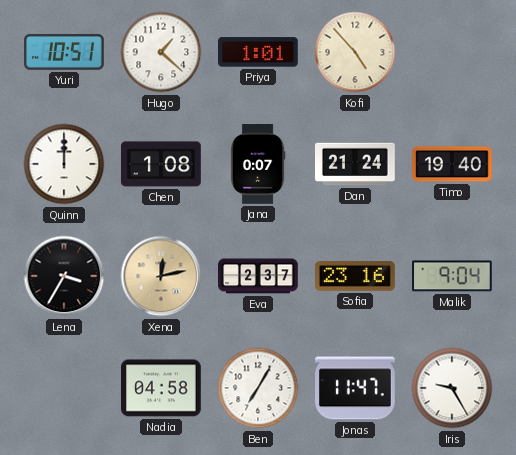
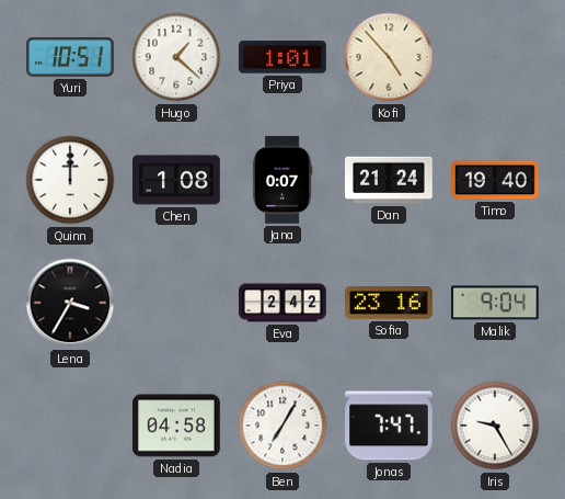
Xena: 12:13 -> none (161, 276)
Eva: 2:37 -> 2:42 (282, 303)
Jonas: 11:47 -> 7:47 (390, 426)
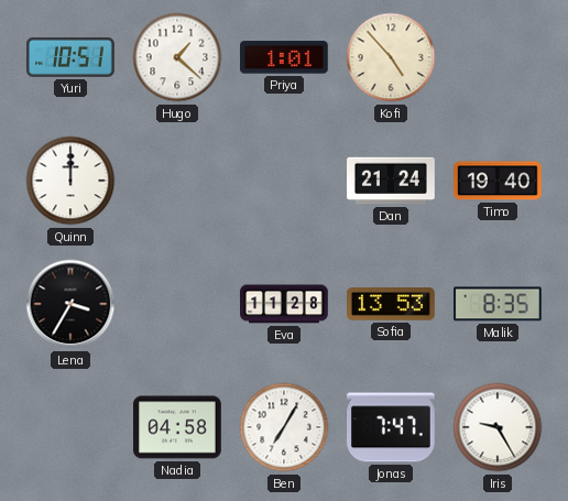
Chen: 1:08 -> none (177, 180)
Jana: 0:07 -> none (282, 180)
Eva: 2:42 -> 11:28 (284, 304)
Sofia: 23:16 -> 13:53 (392, 305)
Malik: 9:04 -> 8:35 (499, 304)
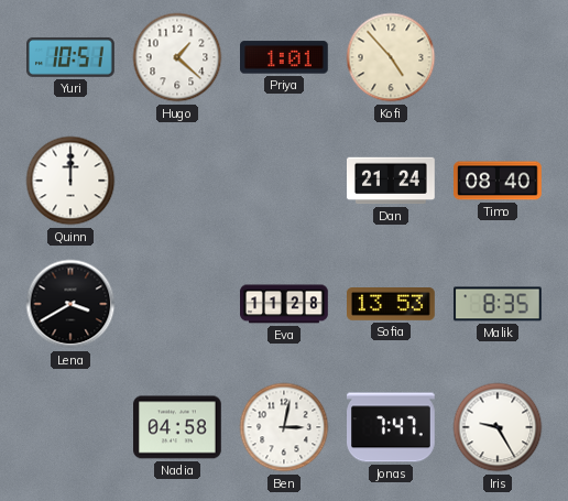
Timo: 19:40 -> 08:40 (498, 181)
Lena: 3:35 -> 3:40 (70, 304)
Ben: 7:05 -> 3:02 (284, 427)
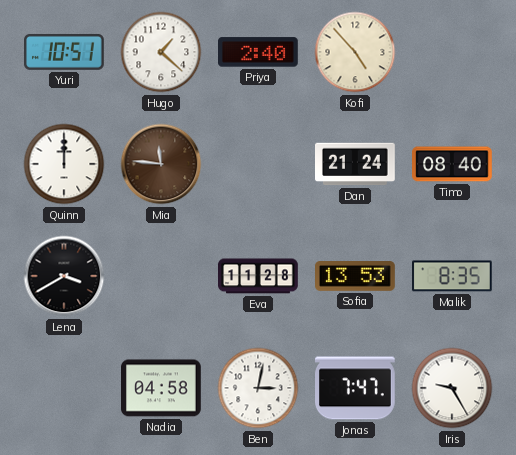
Priya: 1:01 -> 2:40 (259, 52)
Mia: none -> 11:46 (161, 164)
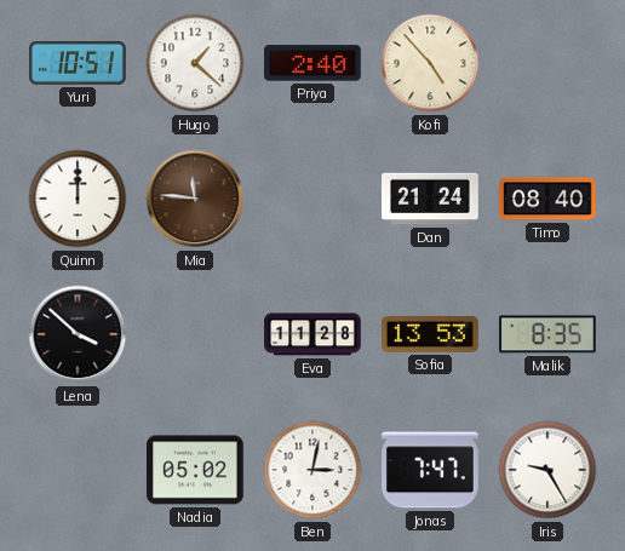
Lena: 3:40 -> 3:52 (78, 334)
Nadia: 04:58 -> 05:02 (196, 470)
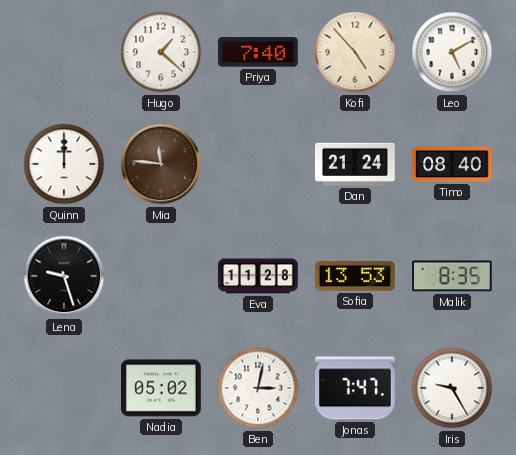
Yuri: 10:51 -> none (79, 63)
Priya: 2:40 -> 7:40 (259, 52)
Leo: none -> 5:10 (452, 52)
Lena: 3:52 -> 9:27 (64, 276)
